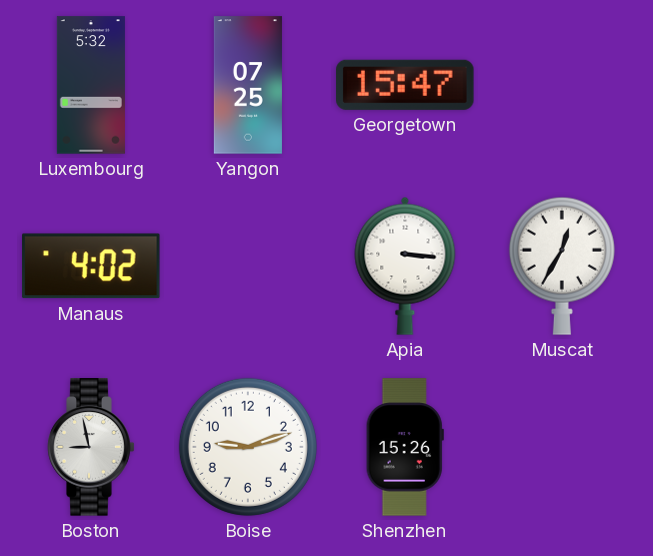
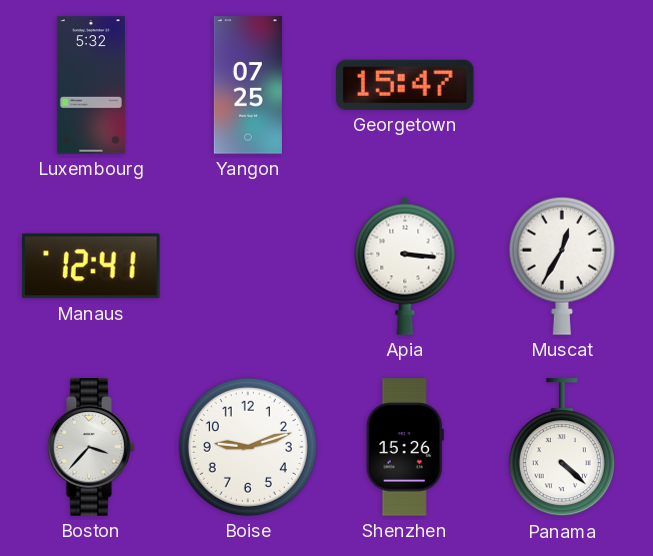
Manaus: 4:02 -> 12:41 (91, 266)
Boston: 8:58 -> 3:37 (91, 447)
Panama: none -> 4:22 (562, 448)
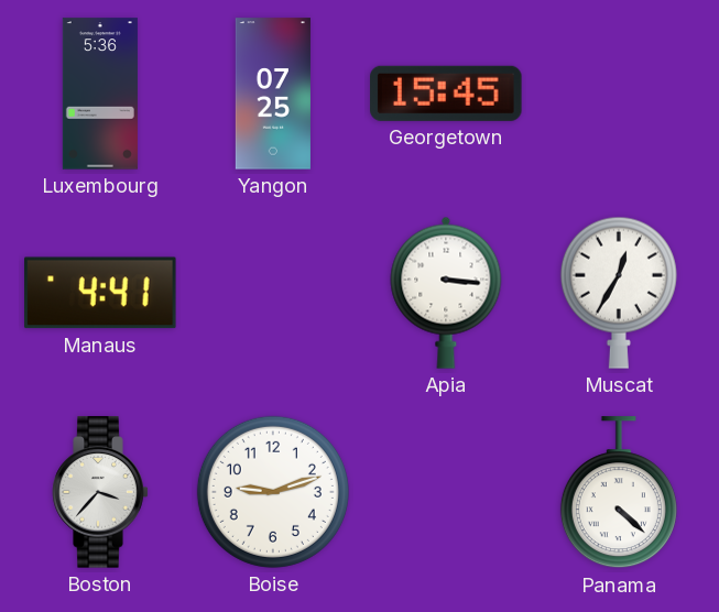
Luxembourg: 5:32 -> 5:36 (100, 94)
Georgetown: 15:47 -> 15:45 (446, 94)
Manaus: 12:41 -> 4:41 (100, 293)
Shenzhen: 15:26 -> none (405, 447)
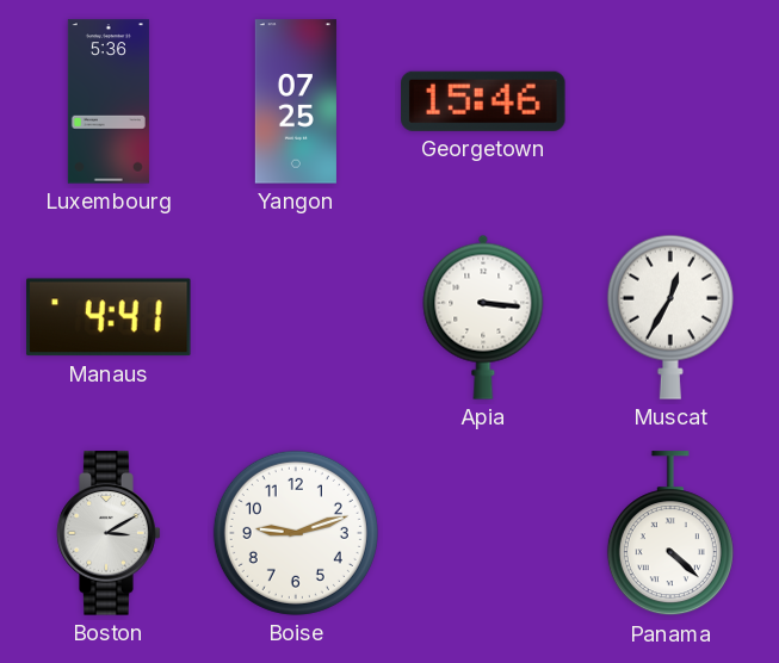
Georgetown: 15:45 -> 15:46 (483, 101)
Boston: 3:37 -> 3:10 (109, 533)
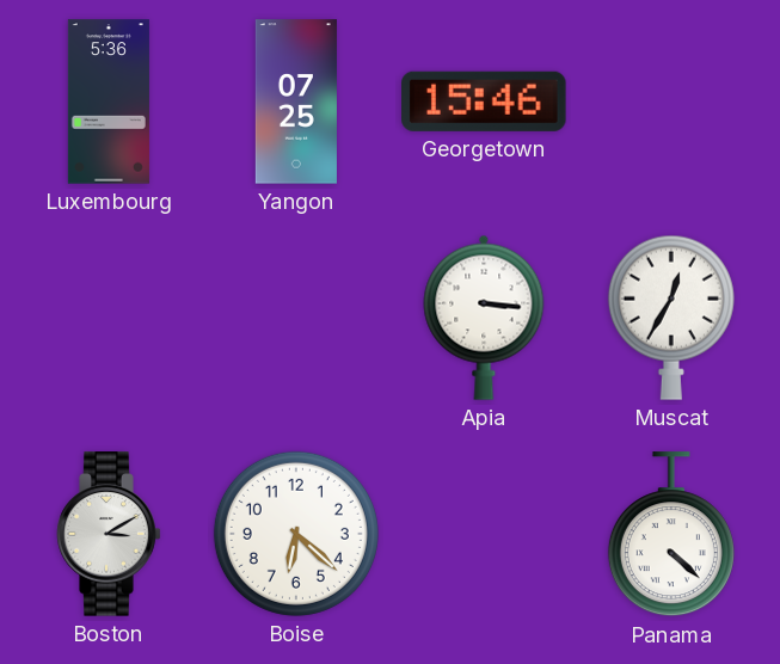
Manaus: 4:41 -> none (109, 317)
Boise: 9:12 -> 6:22 (296, 534)
